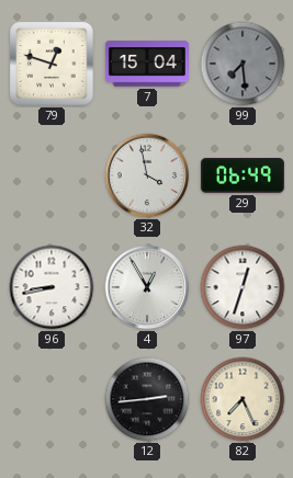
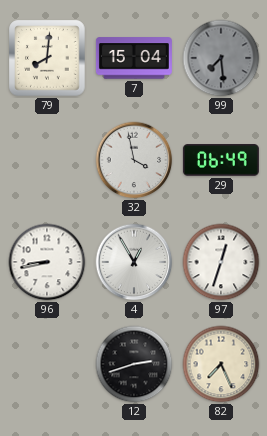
79: 12:48 -> 8:01 (47, 58)
12: 2:44 -> 2:42 (134, 364)
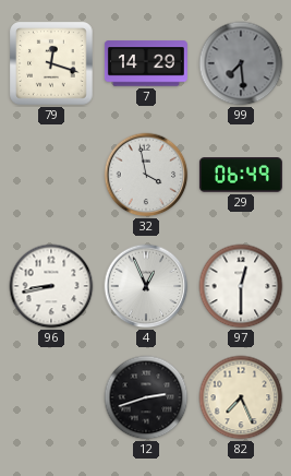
79: 8:01 -> 12:18 (51, 63)
7: 15:04 -> 14:29 (146, 63)
4: 12:55 -> 12:56 (146, 286)
97: 12:33 -> 12:30 (241, 286)
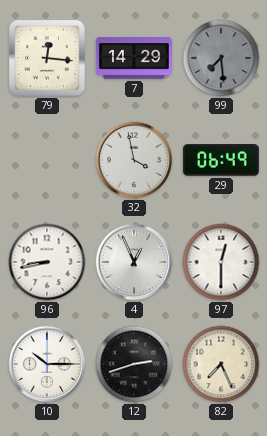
79: 12:18 -> 12:16 (47, 58)
10: none -> 10:15 (47, 364)
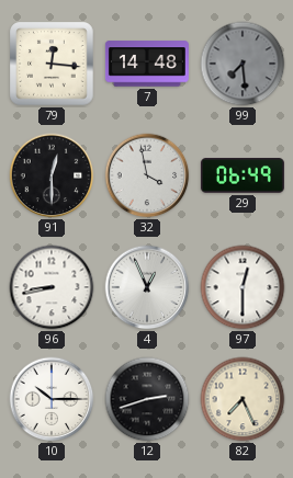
7: 14:29 -> 14:48 (147, 64)
91: none -> 12:30 (52, 175)
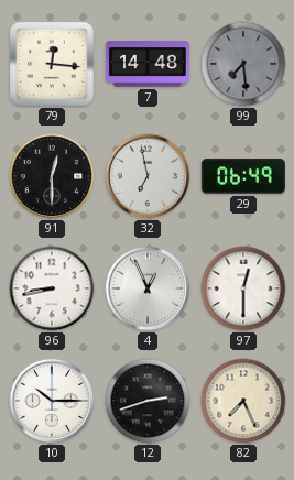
32: 3:58 -> 6:58 (148, 176)
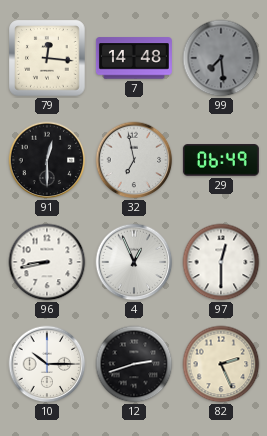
82: 7:26 -> 2:26 (221, 364)
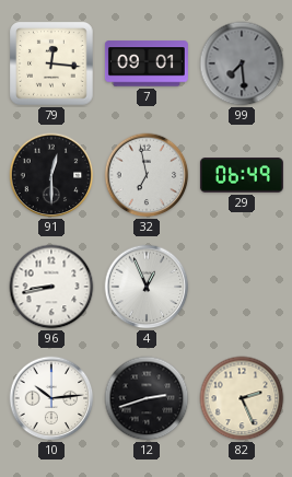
7: 14:48 -> 09:01 (147, 63)
97: 12:30 -> none (221, 262)
10: 10:15 -> 10:14 (51, 398)
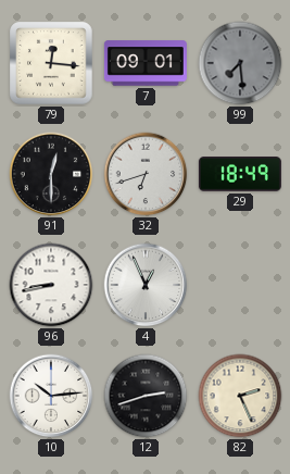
32: 6:58 -> 6:42 (146, 174)
29: 06:49 -> 18:49 (240, 174)
